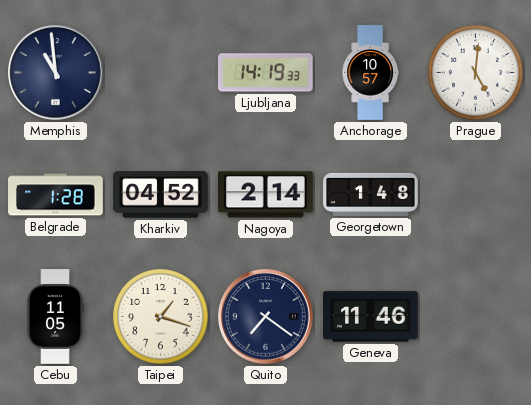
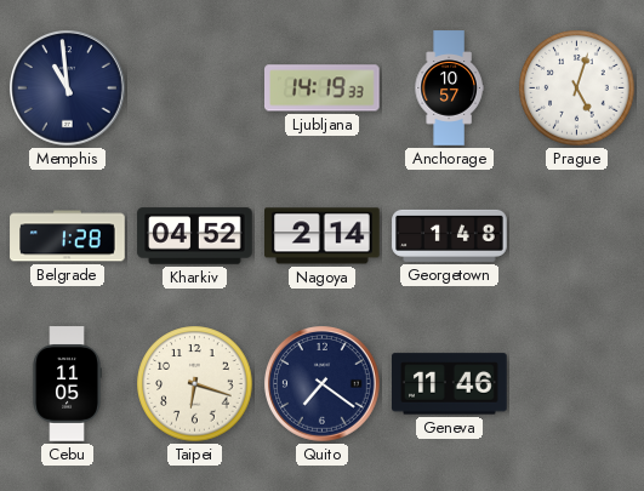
Prague: 5:01 -> 5:03 (577, 89)
Taipei: 1:18 -> 6:18 (195, 384)
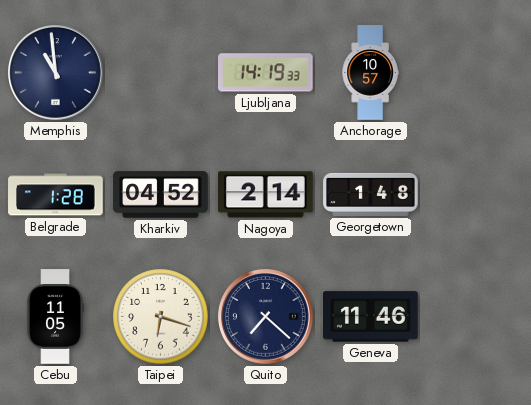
Prague: 5:03 -> none (577, 89)
Quito: 7:21 -> 7:22 (266, 317)
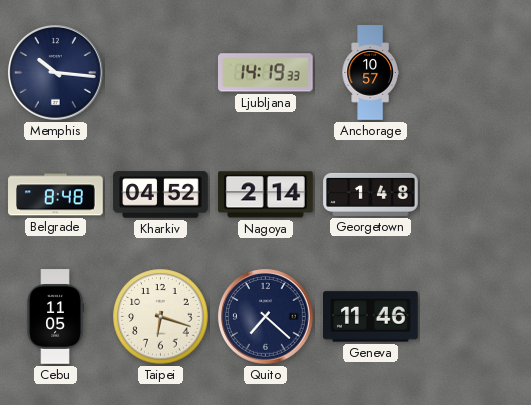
Memphis: 10:59 -> 10:16 (56, 73)
Belgrade: 1:28 -> 8:48 (56, 195)
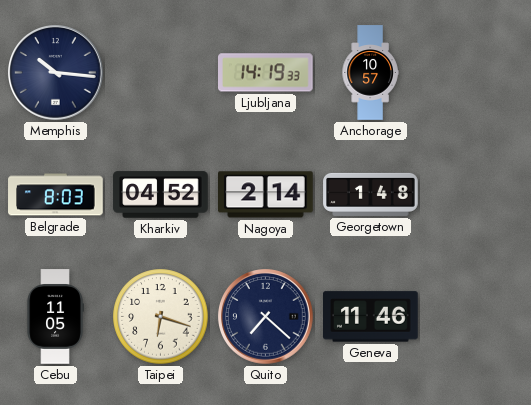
Belgrade: 8:48 -> 8:03 (56, 195)
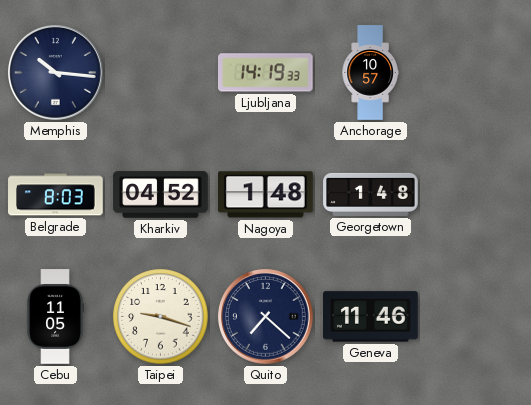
Nagoya: 2:14 -> 1:48 (266, 195)
Taipei: 6:18 -> 9:18 (161, 317)
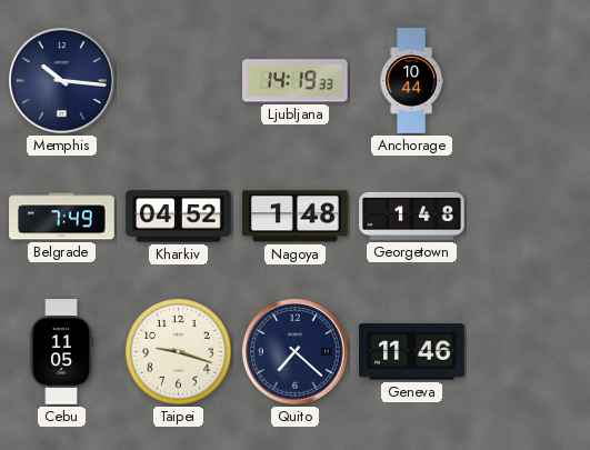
Anchorage: 10:57 -> 10:44 (411, 81)
Belgrade: 8:03 -> 7:49 (62, 217)
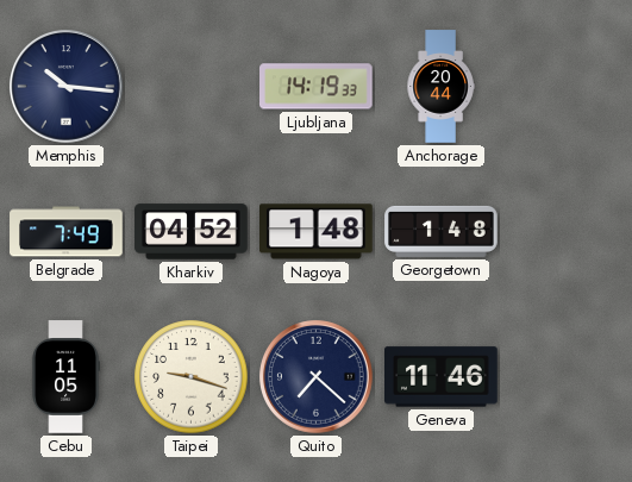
Anchorage: 10:44 -> 20:44 (440, 87)
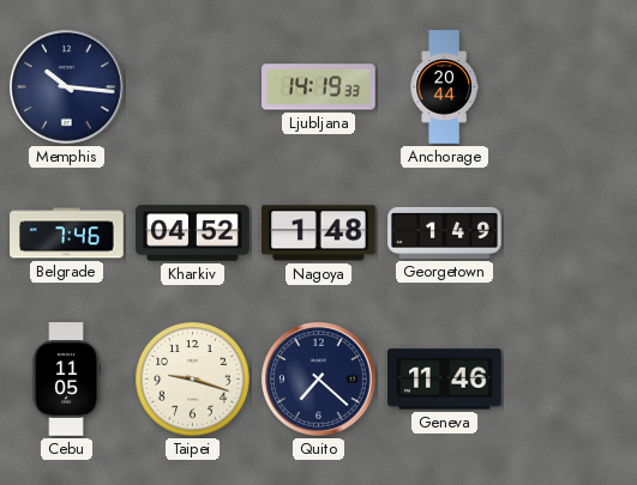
Belgrade: 7:49 -> 7:46 (67, 234)
Georgetown: 1:48 -> 1:49 (445, 232)
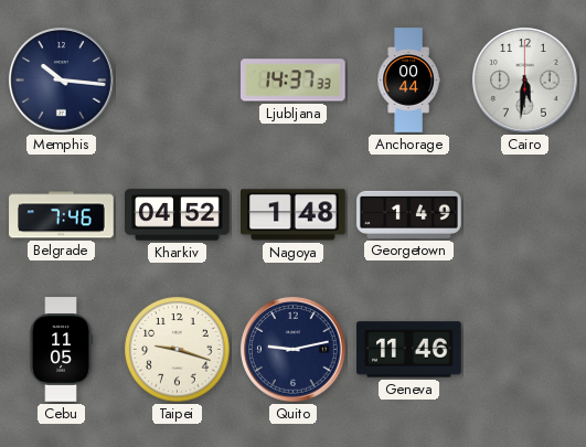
Ljubljana: 14:19 -> 14:37 (294, 81)
Anchorage: 20:44 -> 00:44 (408, 81)
Cairo: none -> 5:31 (525, 81)
Quito: 7:22 -> 9:13 (294, 350)
